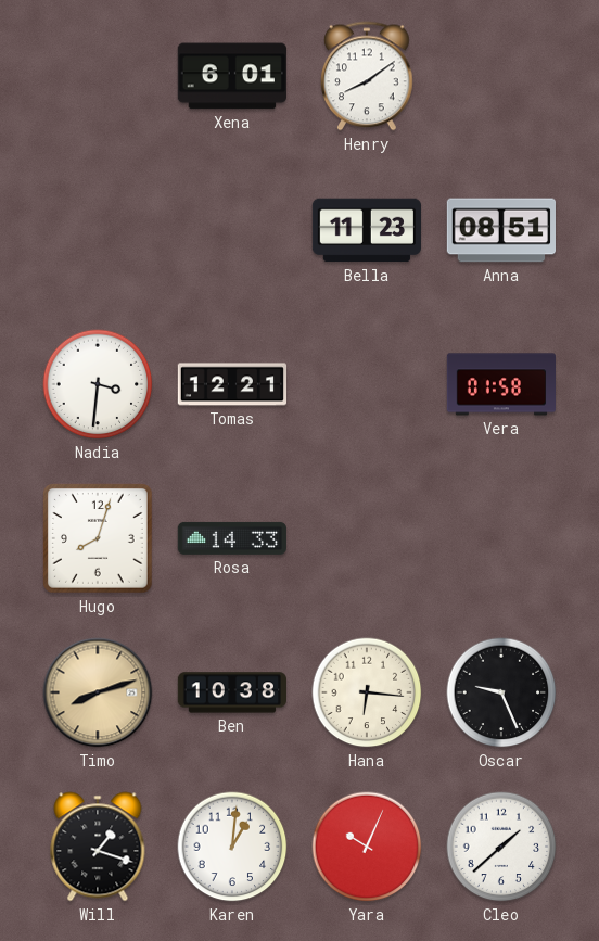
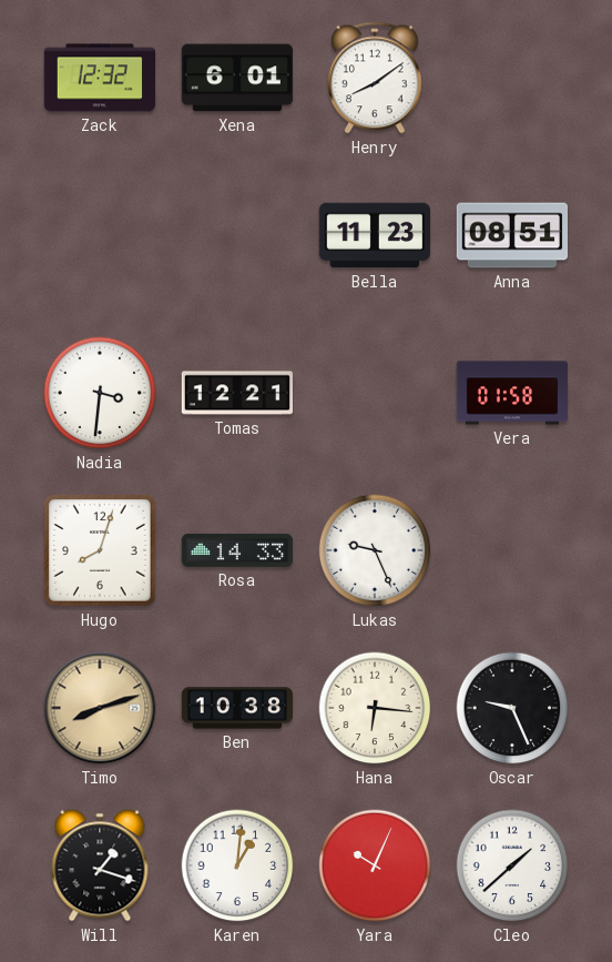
Zack: none -> 12:32 (99, 78)
Lukas: none -> 9:26 (375, 550)
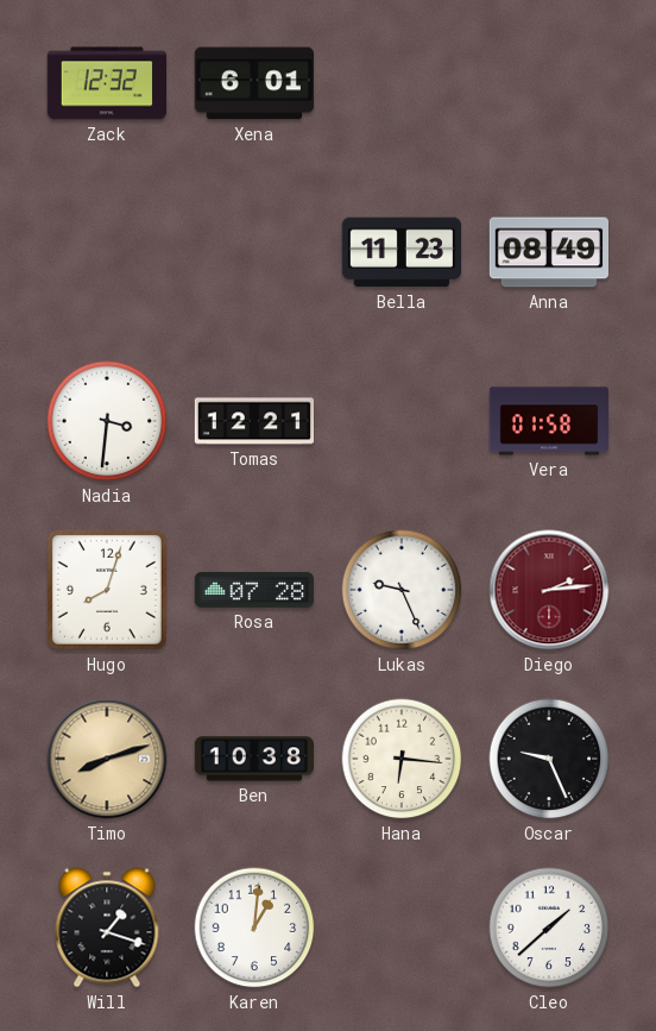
Henry: 8:09 -> none (376, 78)
Anna: 08:51 -> 08:49 (548, 252)
Rosa: 14:33 -> 07:28 (253, 590)
Diego: none -> 2:14 (549, 590)
Yara: 10:04 -> none (375, 865)
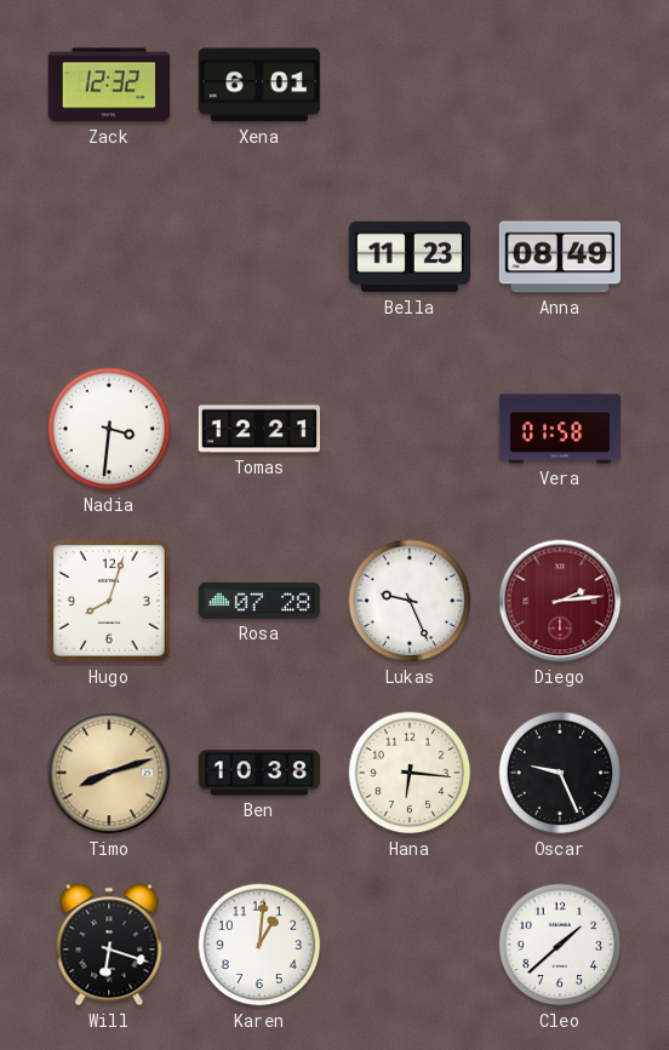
Will: 1:18 -> 6:18 (109, 945)
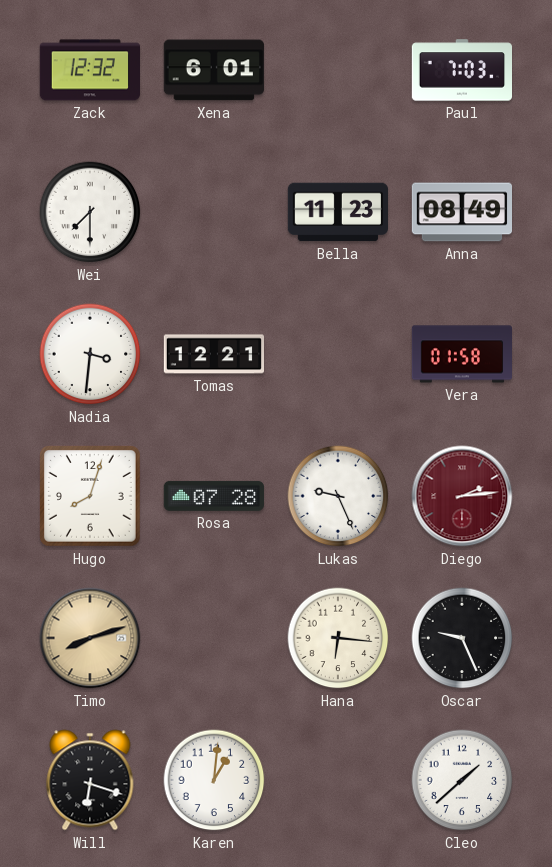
Paul: none -> 7:03 (461, 70)
Wei: none -> 7:30 (90, 212)
Ben: 10:38 -> none (258, 773)
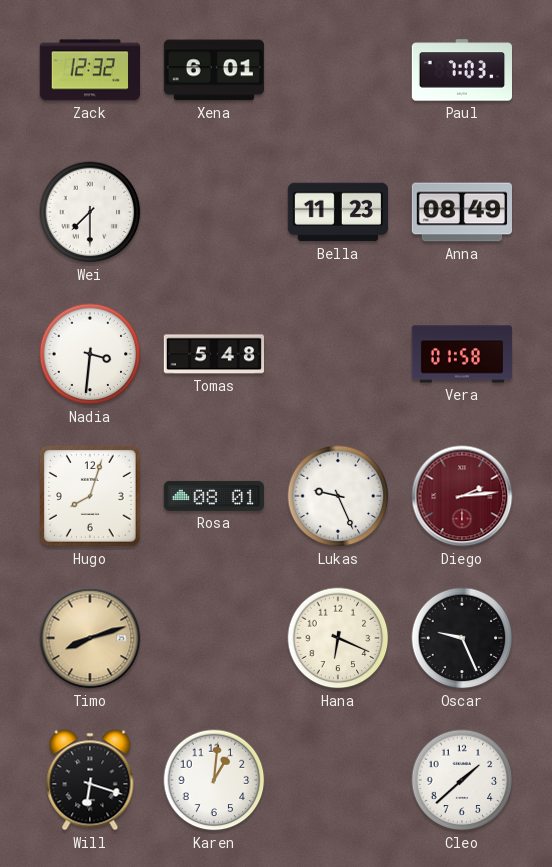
Tomas: 12:21 -> 5:48 (213, 354)
Rosa: 07:28 -> 08:01 (213, 496)
Hana: 6:16 -> 6:19 (338, 638)
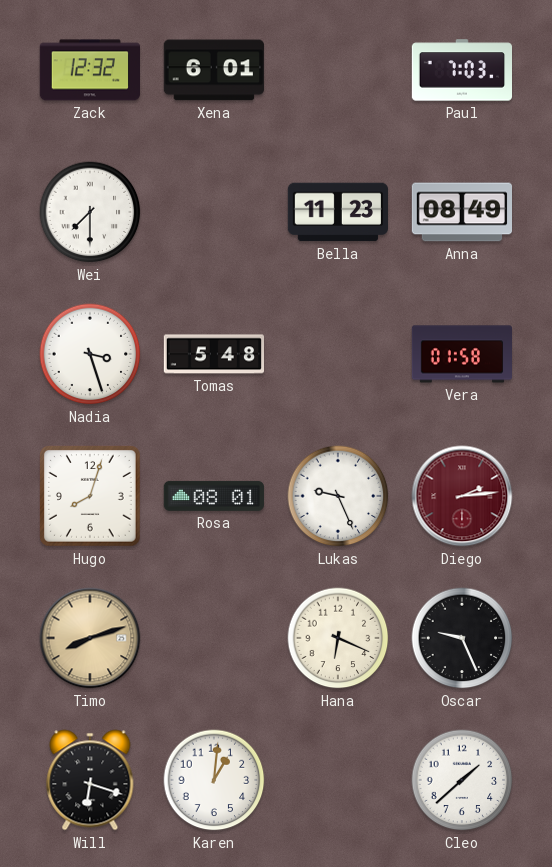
Nadia: 3:31 -> 3:27 (90, 354)
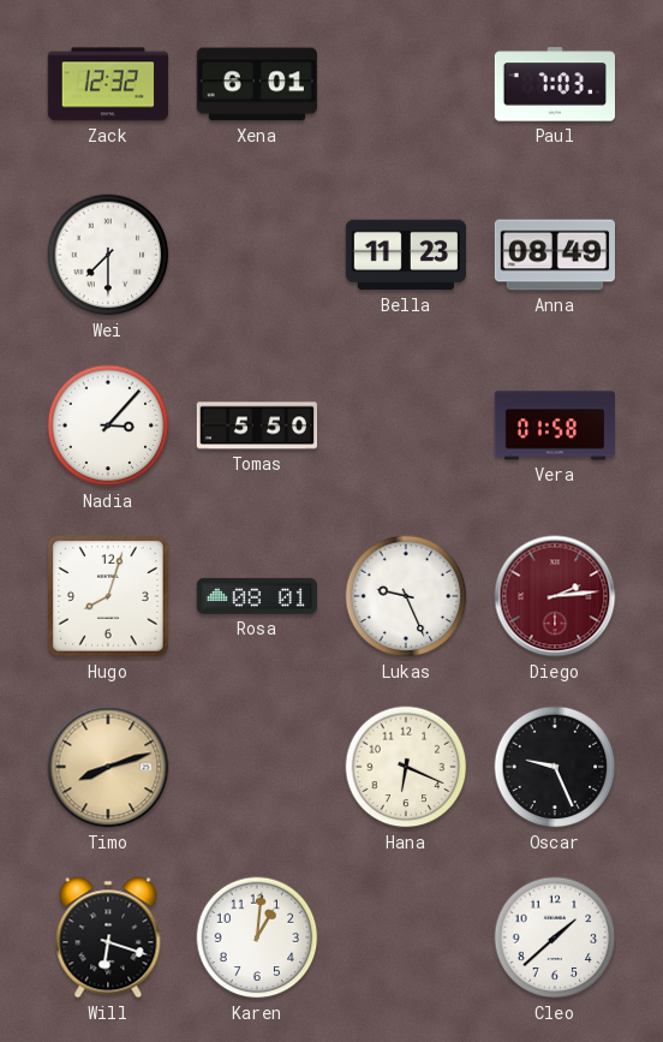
Nadia: 3:27 -> 3:07 (108, 425)
Tomas: 5:48 -> 5:50 (256, 425)
